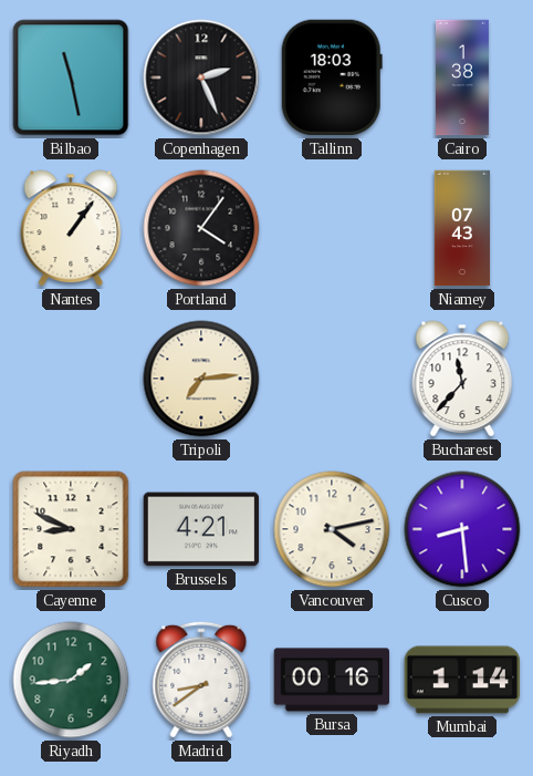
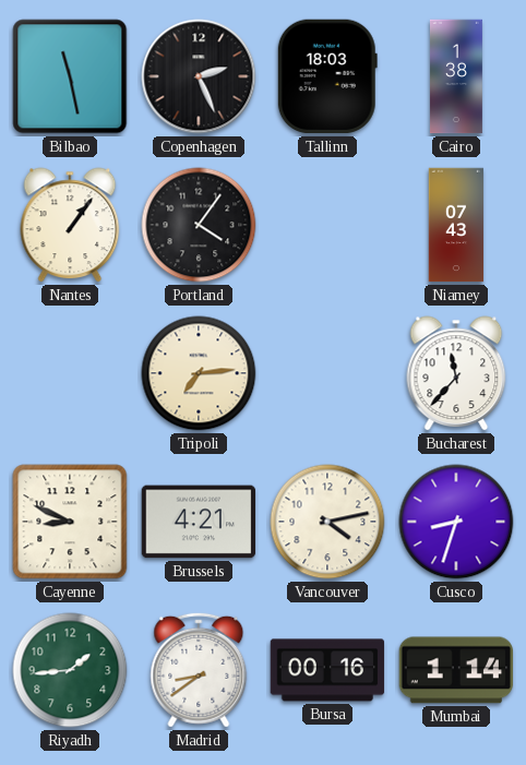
Cusco: 8:29 -> 8:33 (456, 522)
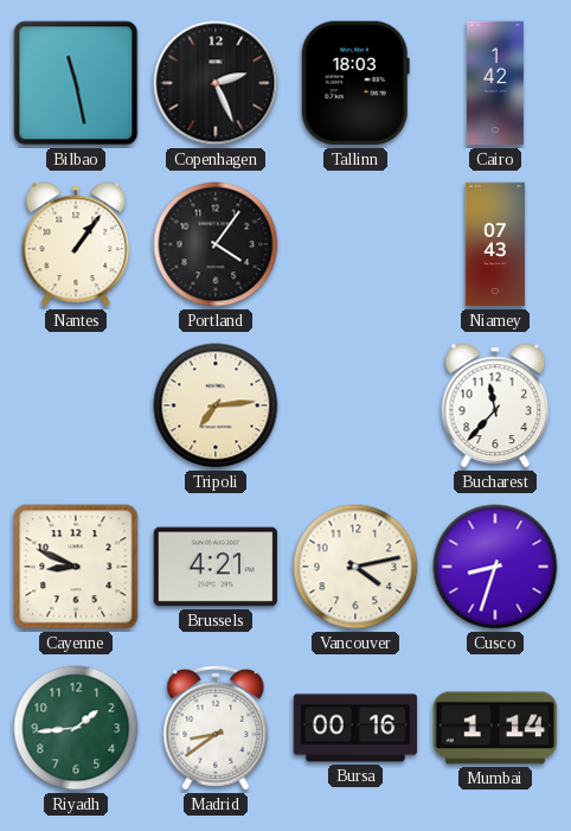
Cairo: 1:38 -> 1:42 (495, 83)
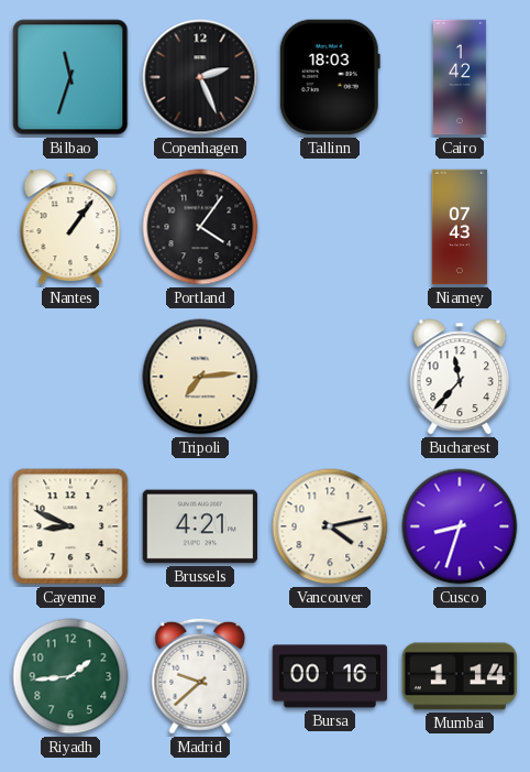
Bilbao: 11:28 -> 11:33 (70, 77)
Madrid: 8:39 -> 9:38 (200, 676)
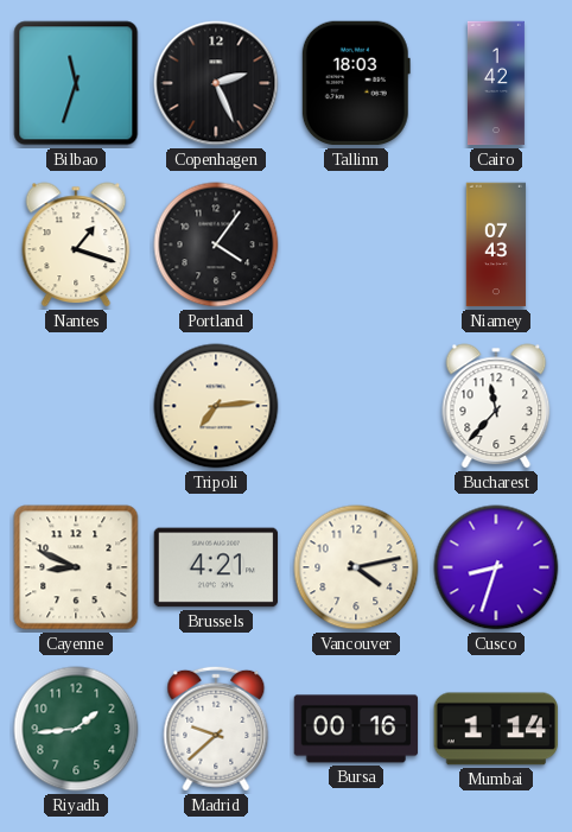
Nantes: 1:06 -> 1:18 (76, 244)
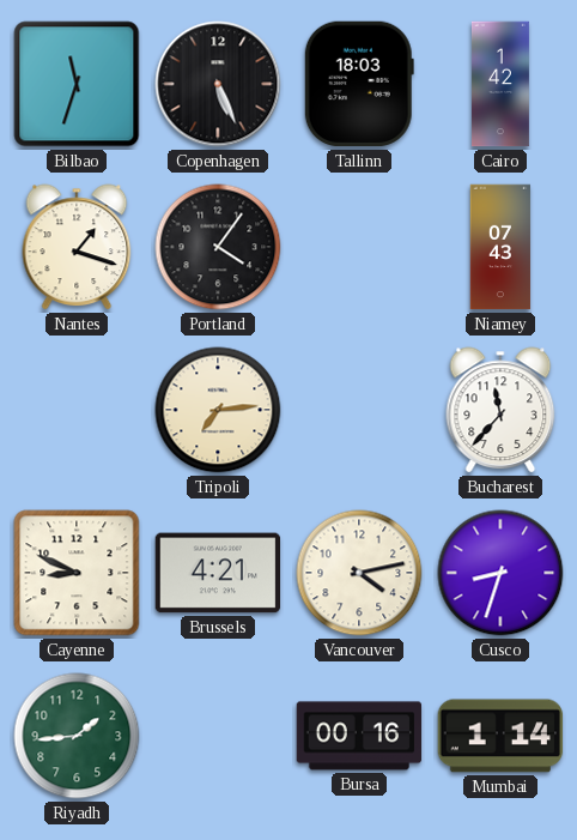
Copenhagen: 2:26 -> 5:26 (218, 84)
Madrid: 9:38 -> none (216, 729)
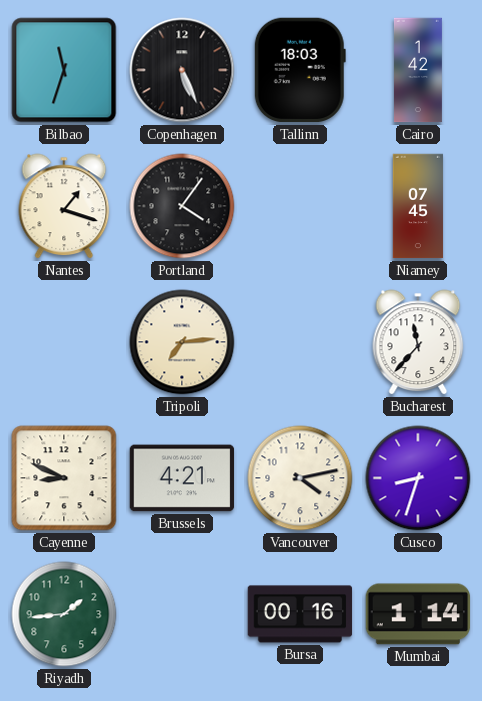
Niamey: 07:43 -> 07:45 (418, 206)
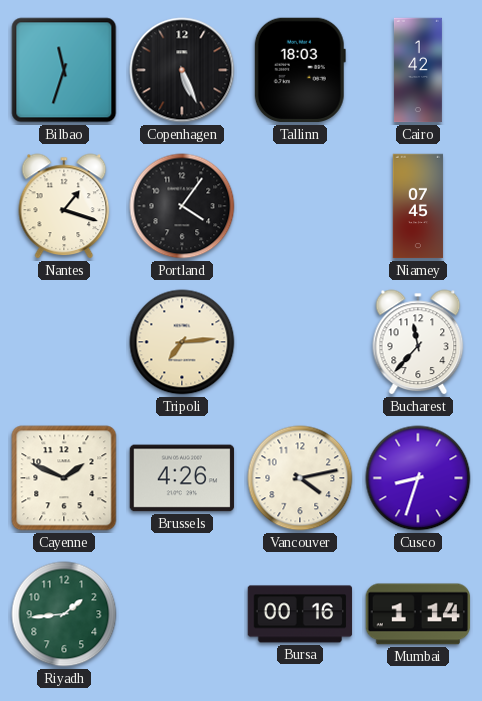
Cayenne: 8:49 -> 1:49 (64, 478)
Brussels: 4:21 -> 4:26 (182, 478)
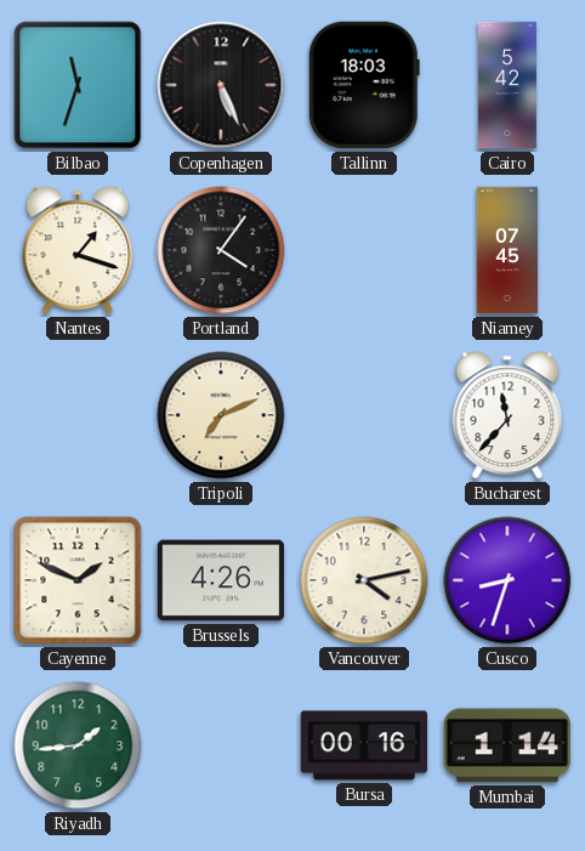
Cairo: 1:42 -> 5:42 (507, 85)
Tripoli: 7:14 -> 7:11 (221, 415)
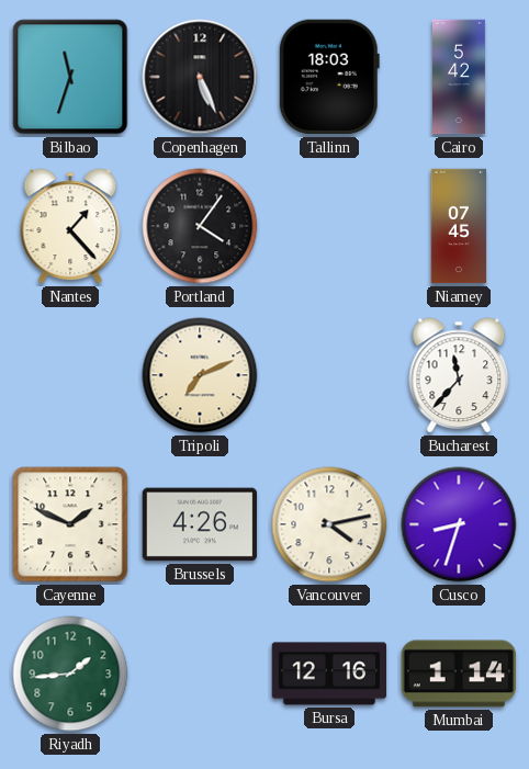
Nantes: 1:18 -> 1:23 (70, 226)
Bursa: 00:16 -> 12:16 (329, 674)
